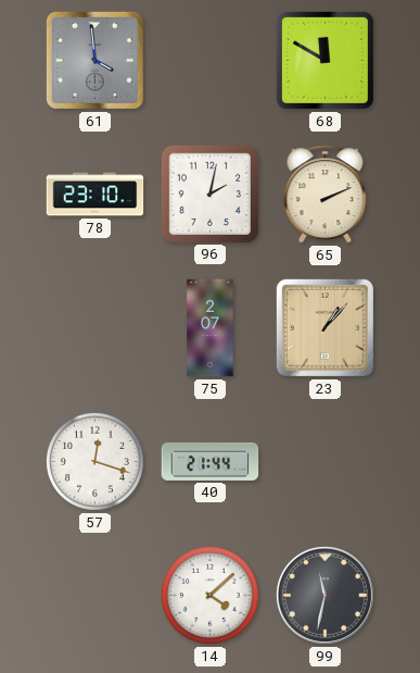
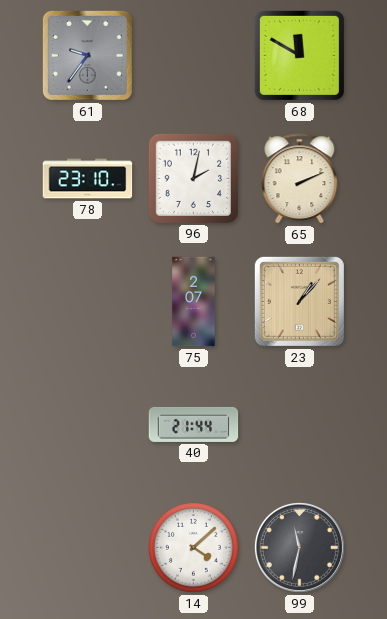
61: 3:59 -> 9:36 (87, 55)
57: 12:18 -> none (94, 461)
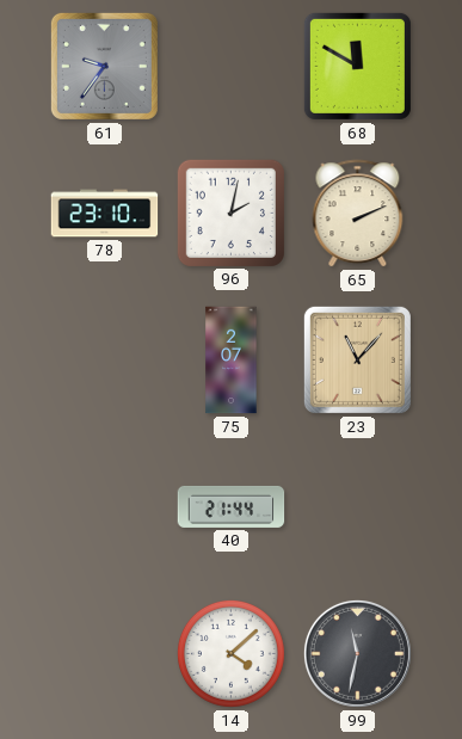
23: 1:07 -> 11:07 (357, 359)
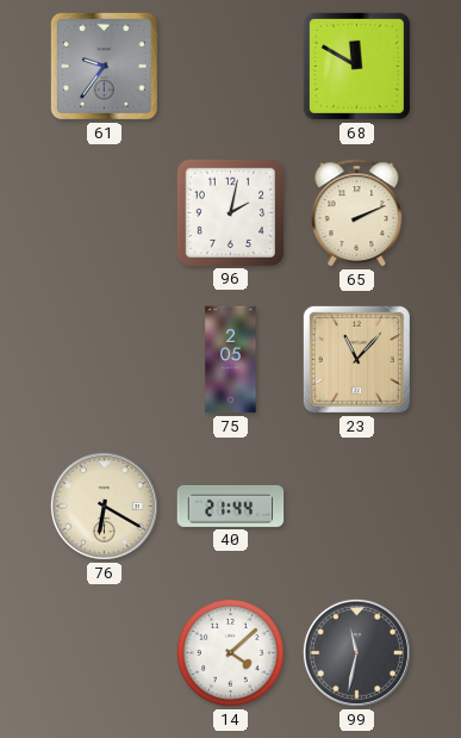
78: 23:10 -> none (105, 214)
75: 2:07 -> 2:05 (231, 360)
76: none -> 6:20 (104, 506)
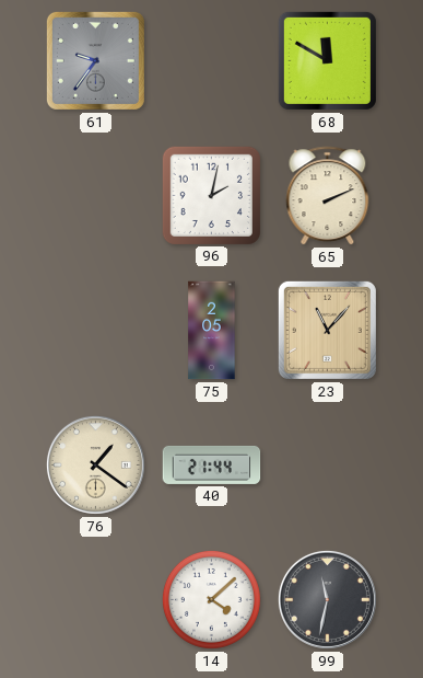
76: 6:20 -> 1:21 (95, 464)
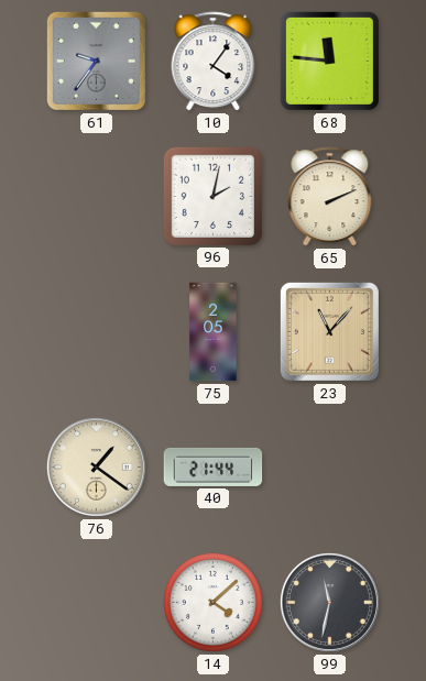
10: none -> 4:06 (214, 62)
68: 11:50 -> 11:46 (329, 61)
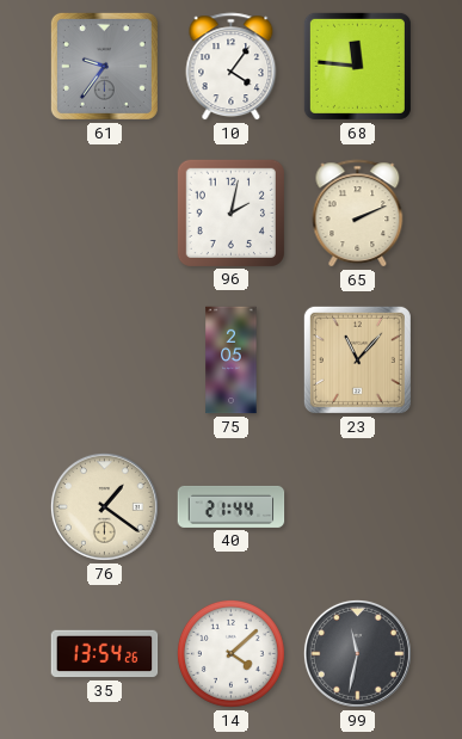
35: none -> 13:54 (105, 654)
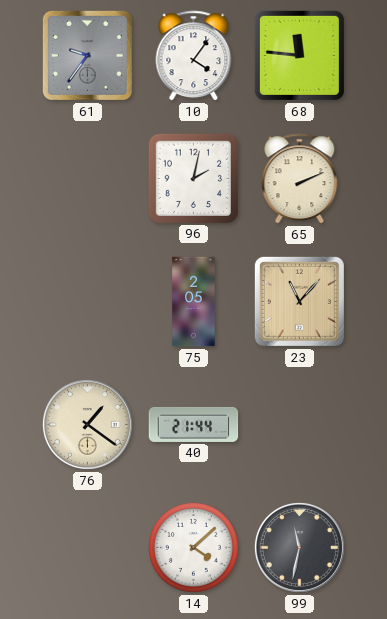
35: 13:54 -> none (105, 654)
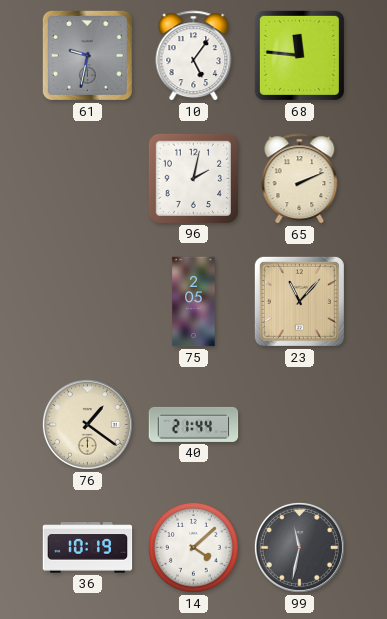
61: 9:36 -> 9:32 (87, 55)
10: 4:06 -> 5:06 (194, 56)
36: none -> 10:19 (88, 548)
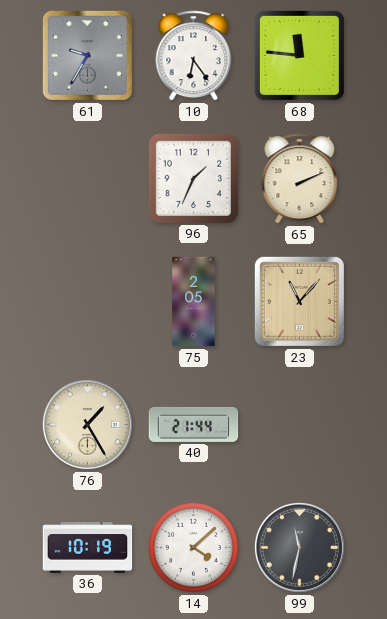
61: 9:32 -> 9:35 (87, 55)
10: 5:06 -> 6:24 (194, 56)
96: 2:02 -> 1:34 (193, 178)
76: 1:21 -> 1:25 (87, 424)
